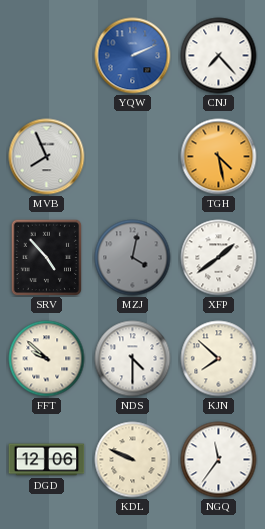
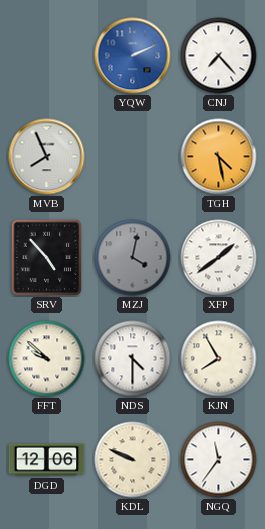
KJN: 7:52 -> 7:55 (219, 359)
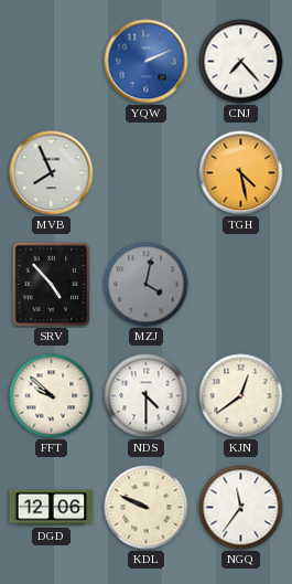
XFP: 1:39 -> none (219, 258)
KJN: 7:55 -> 12:39 (241, 396)
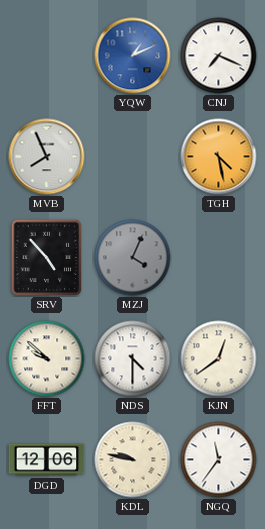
YQW: 2:11 -> 1:11 (133, 56)
CNJ: 7:23 -> 7:19 (219, 56)
MZJ: 4:02 -> 4:04 (133, 258)
KDL: 9:49 -> 9:47 (133, 460)
